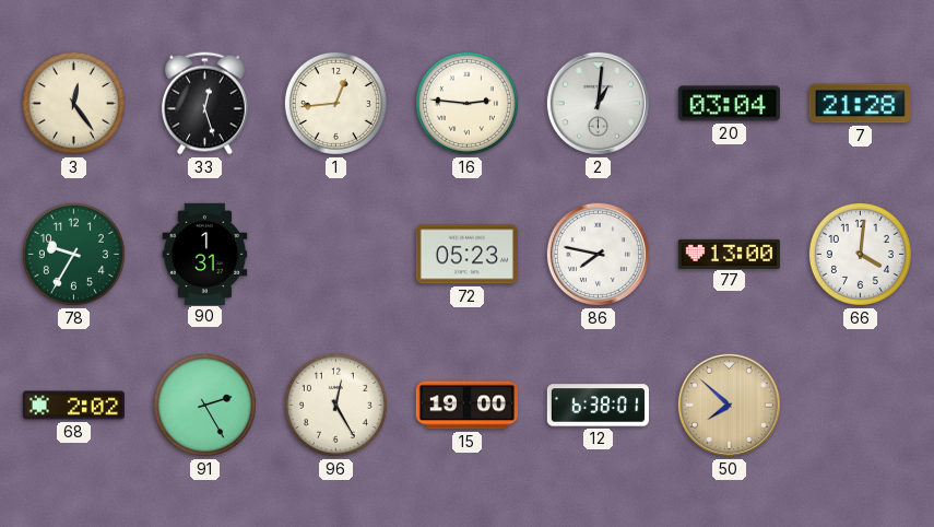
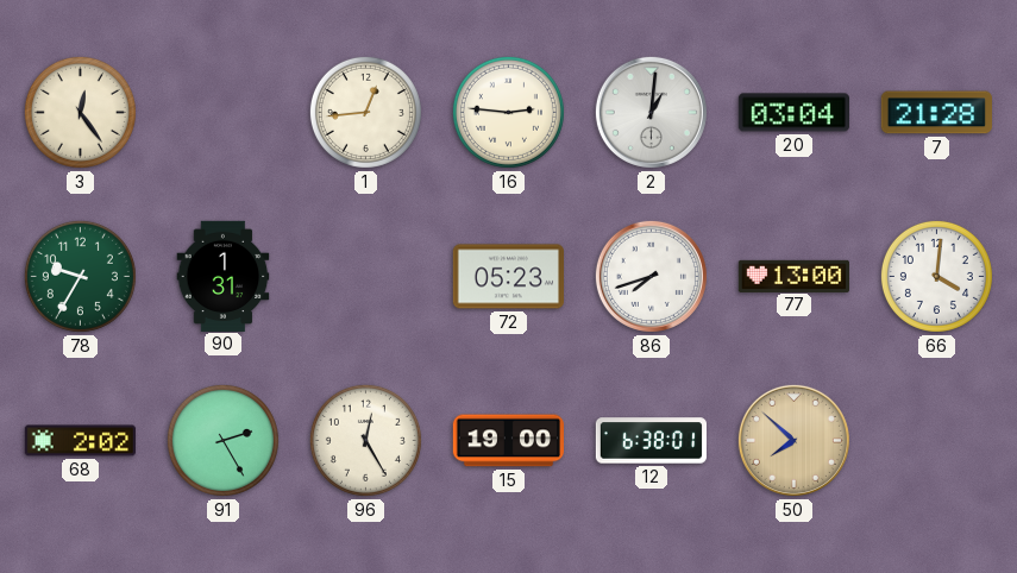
33: 12:27 -> none (205, 104)
86: 7:47 -> 7:42 (651, 276)
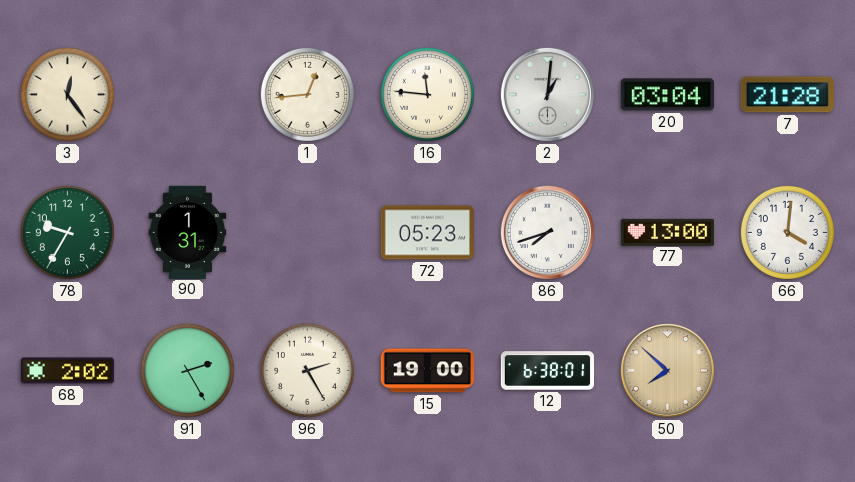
16: 2:46 -> 11:46 (427, 94)
96: 12:25 -> 2:25 (307, 370)
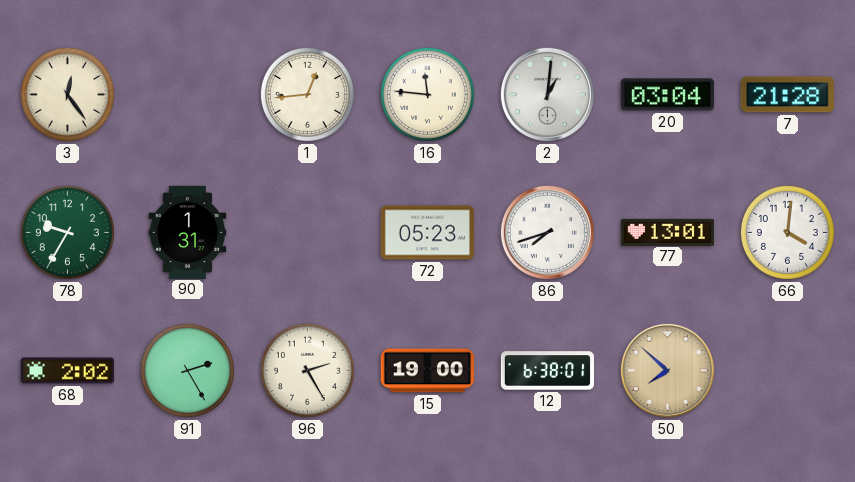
77: 13:00 -> 13:01 (667, 232)
